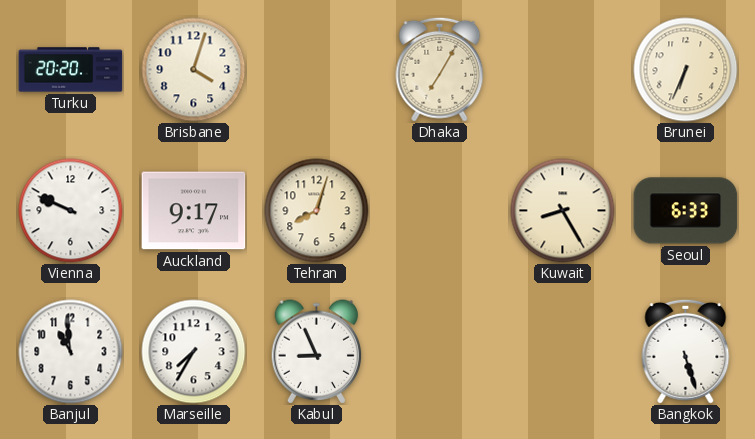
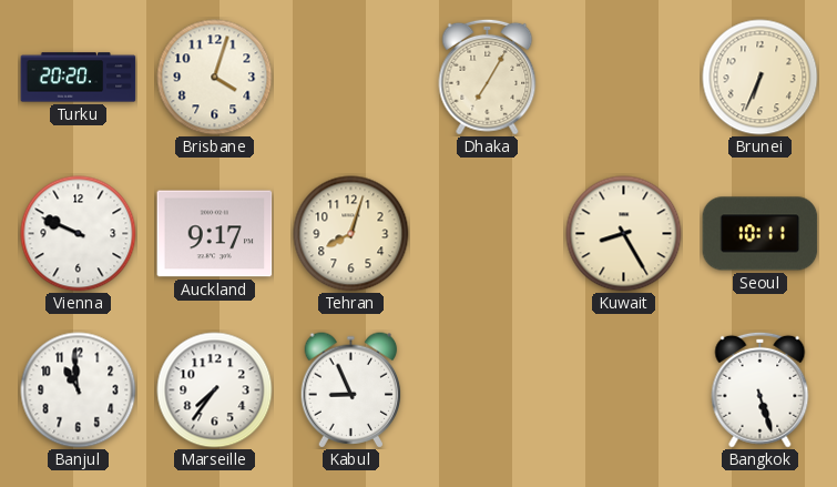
Seoul: 6:33 -> 10:11 (761, 234)
Marseille: 7:35 -> 7:36 (215, 390)
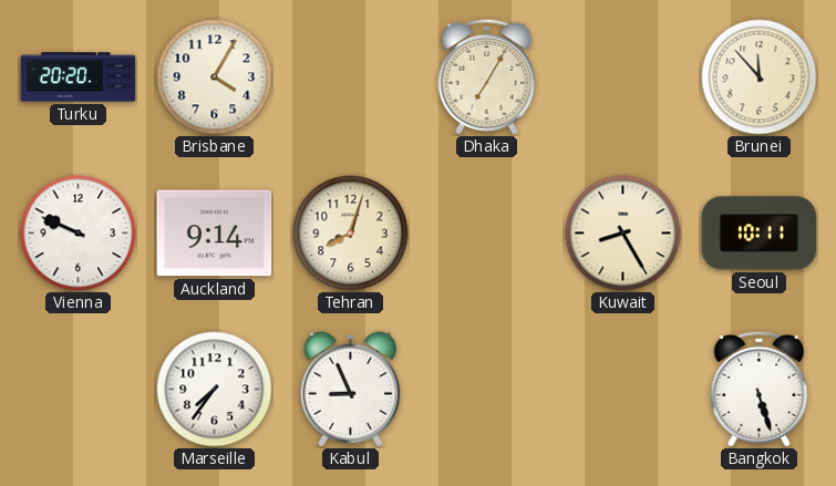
Brisbane: 4:03 -> 4:05 (215, 77)
Brunei: 6:34 -> 11:53 (760, 77)
Auckland: 9:17 -> 9:14 (215, 234)
Banjul: 10:59 -> none (79, 390)
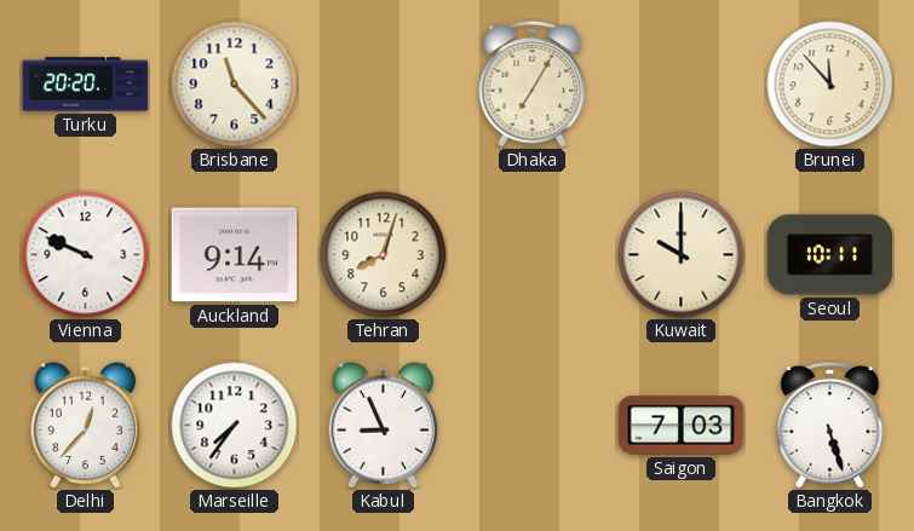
Brisbane: 4:05 -> 11:23 (235, 85)
Kuwait: 8:25 -> 10:00 (682, 255)
Delhi: none -> 12:37 (86, 426)
Saigon: none -> 7:03 (682, 426)
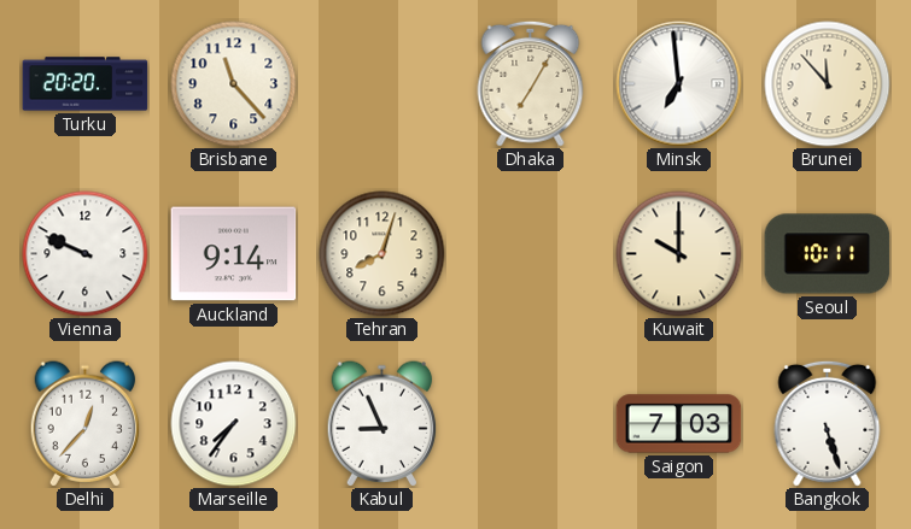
Minsk: none -> 6:59 (679, 84)
